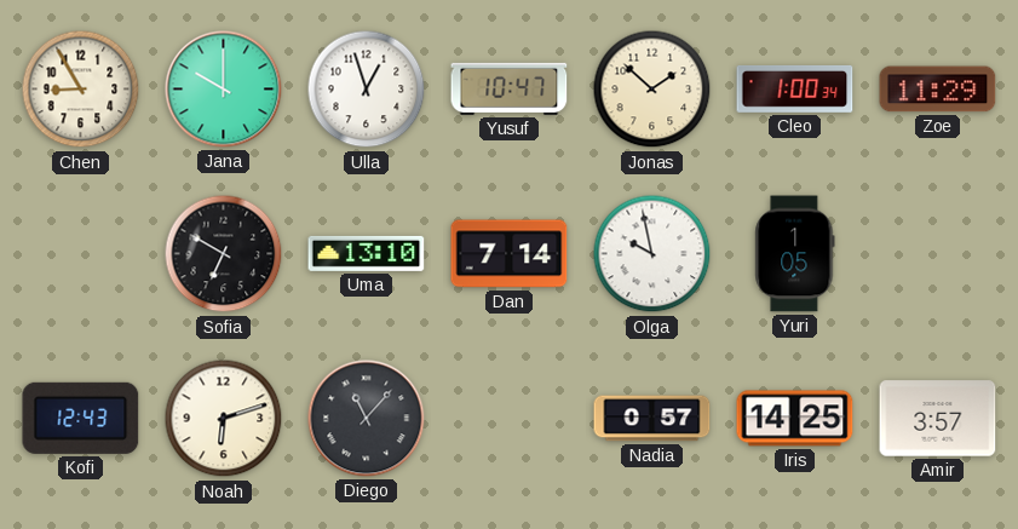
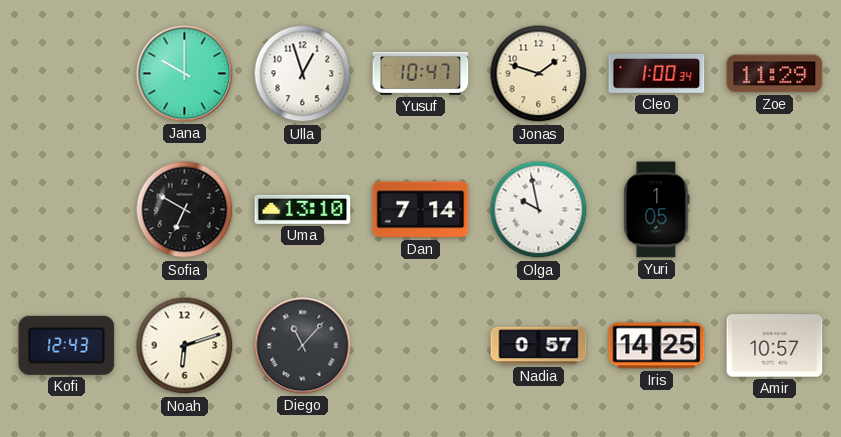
Chen: 8:55 -> none (81, 90)
Jonas: 1:52 -> 1:48 (539, 74)
Amir: 3:57 -> 10:57 (775, 346)
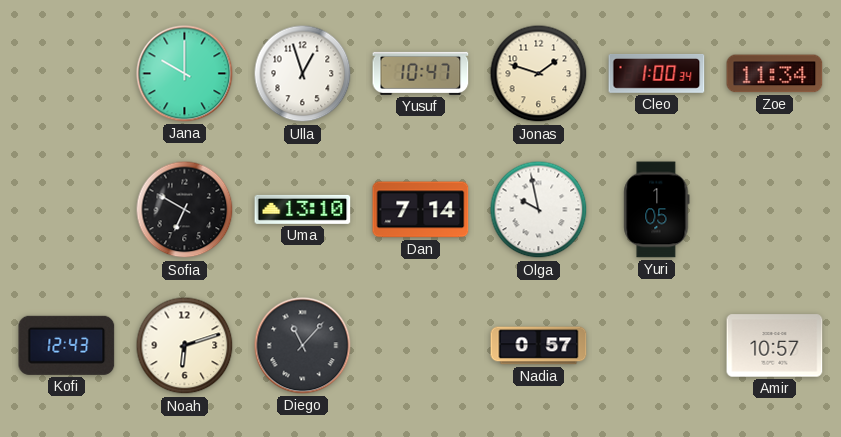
Zoe: 11:29 -> 11:34 (775, 74)
Iris: 14:25 -> none (657, 346)
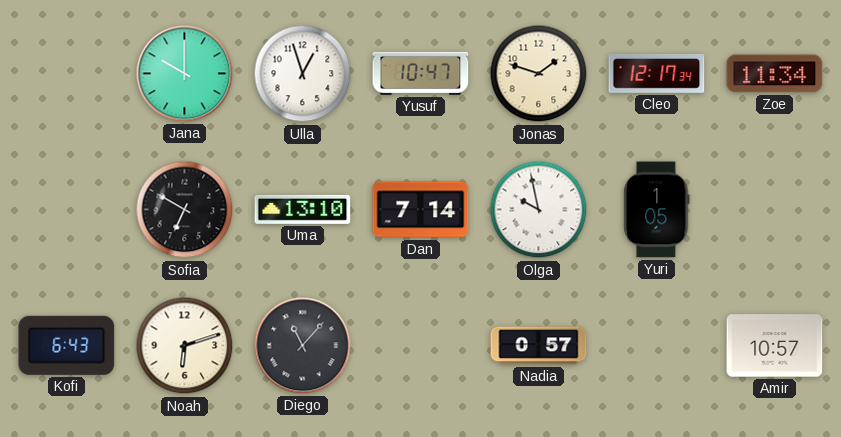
Cleo: 1:00 -> 12:17 (657, 73)
Kofi: 12:43 -> 6:43 (67, 345)
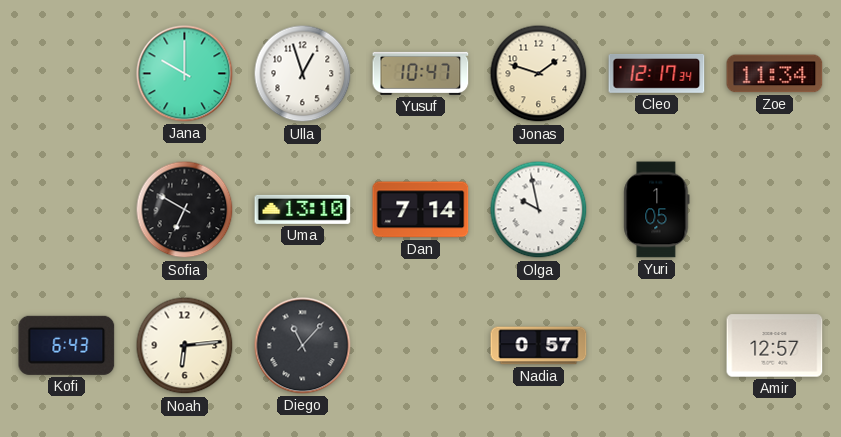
Noah: 6:12 -> 6:14 (185, 346)
Amir: 10:57 -> 12:57 (775, 346)
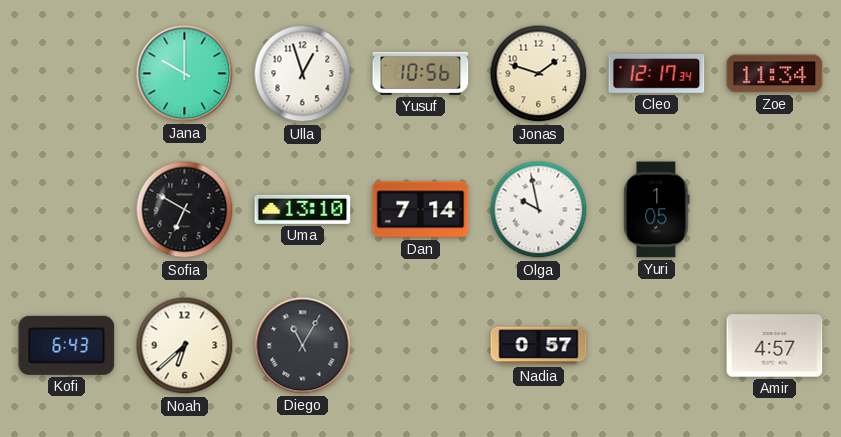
Yusuf: 10:47 -> 10:56 (421, 73)
Noah: 6:14 -> 6:38 (185, 346)
Diego: 11:07 -> 11:05 (303, 346)
Amir: 12:57 -> 4:57 (775, 346)
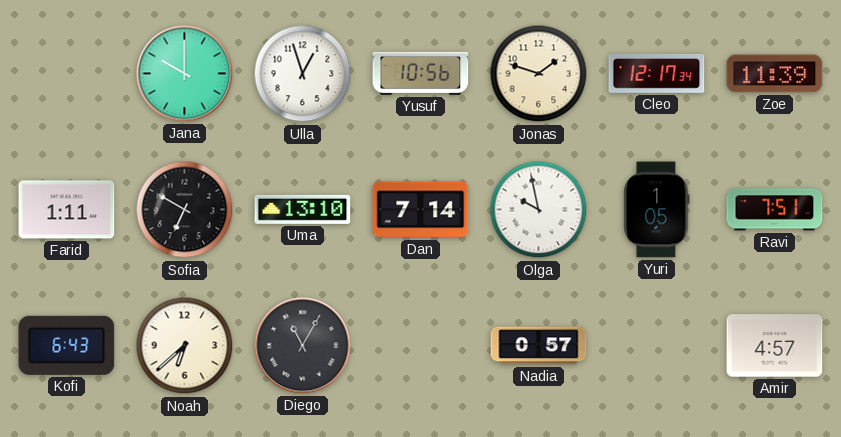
Zoe: 11:34 -> 11:39 (775, 74)
Farid: none -> 1:11 (67, 210)
Ravi: none -> 7:51 (775, 210)
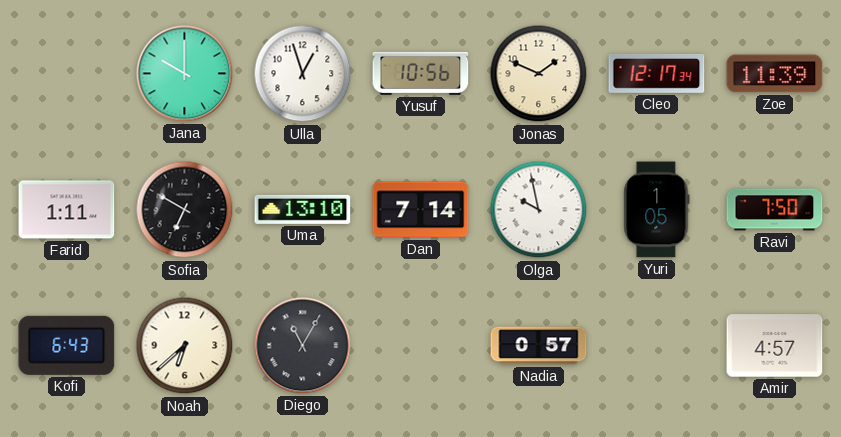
Jonas: 1:48 -> 1:49 (539, 74)
Ravi: 7:51 -> 7:50 (775, 210)
